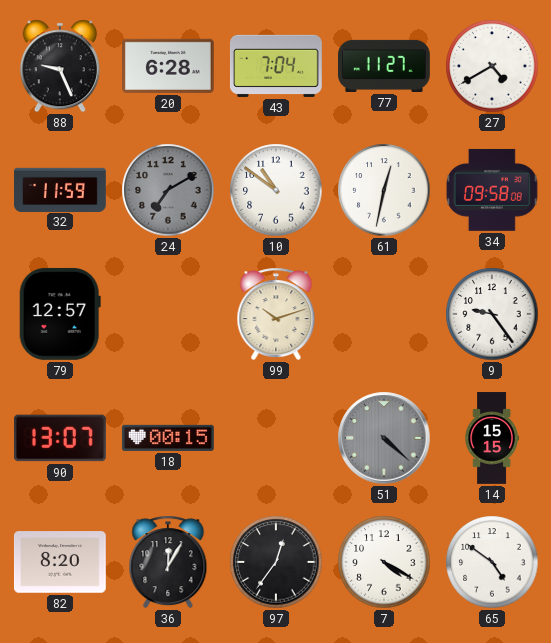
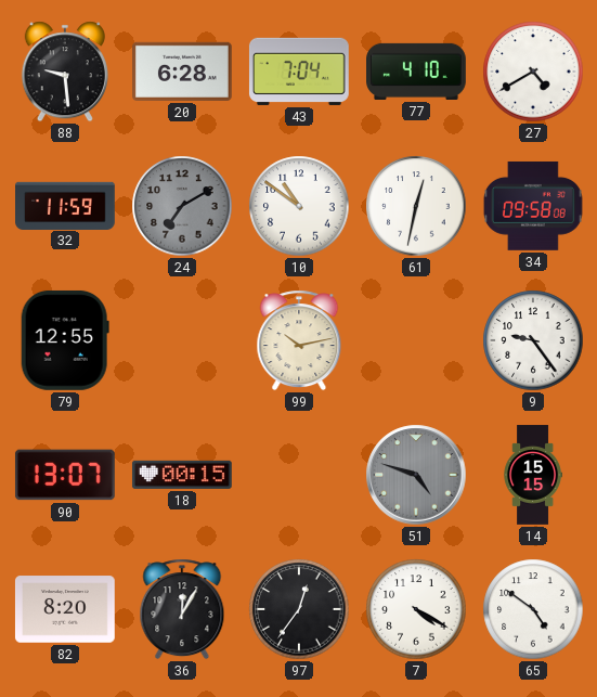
88: 9:26 -> 9:29 (65, 72)
77: 11:27 -> 4:10 (417, 72)
79: 12:57 -> 12:55 (65, 340)
99: 10:12 -> 10:13 (299, 340)
51: 4:22 -> 4:48 (416, 475)
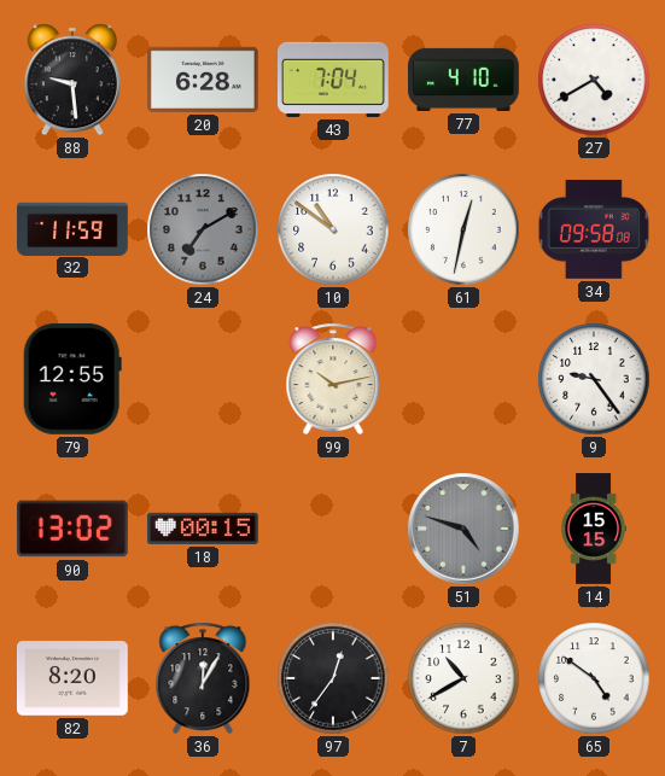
90: 13:07 -> 13:02 (72, 529)
7: 4:20 -> 10:40 (463, 678)
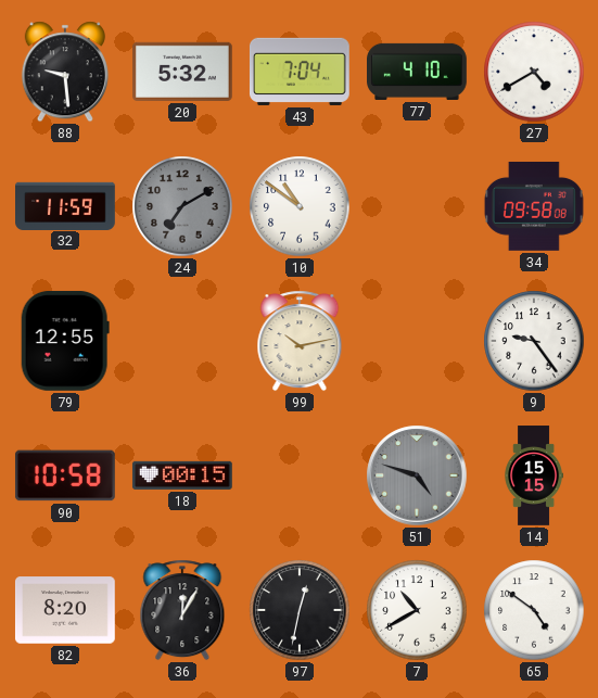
20: 6:28 -> 5:32 (183, 72)
61: 12:32 -> none (463, 229)
90: 13:02 -> 10:58 (65, 475)
97: 12:36 -> 12:32 (300, 610)
